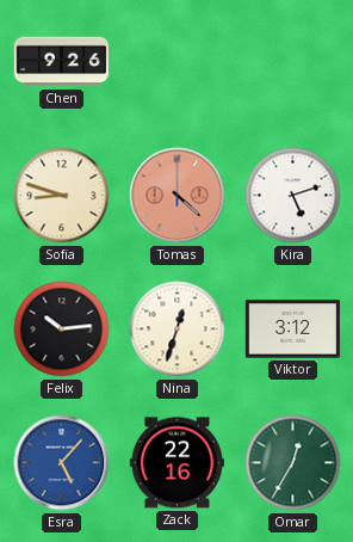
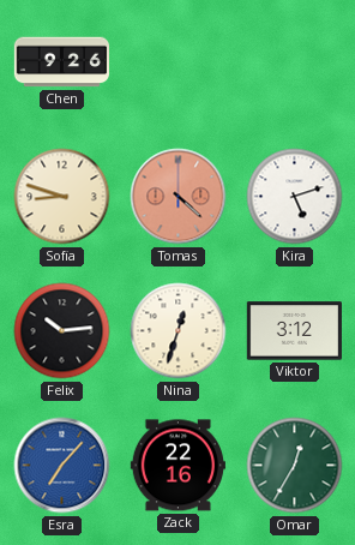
Esra: 5:07 -> 7:07 (62, 466)
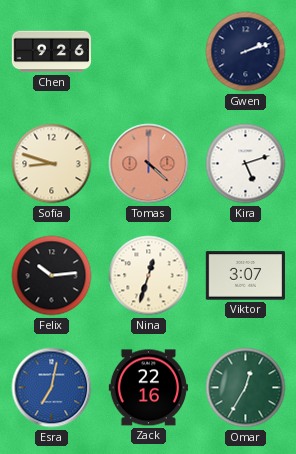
Gwen: none -> 2:12 (246, 52)
Viktor: 3:12 -> 3:07 (245, 276)
Esra: 7:07 -> 7:02 (52, 388)
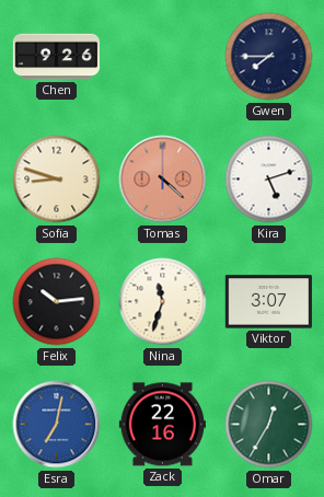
Gwen: 2:12 -> 7:45 (269, 57)
Nina: 12:33 -> 11:33 (163, 302)
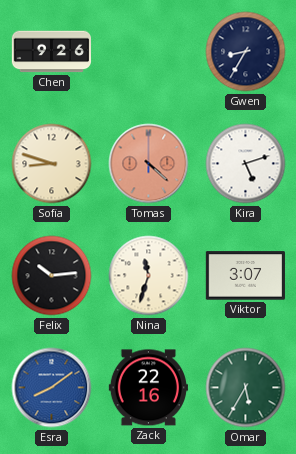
Gwen: 7:45 -> 8:35 (246, 52)
Esra: 7:02 -> 8:09 (52, 388)
Omar: 12:35 -> 5:35 (246, 388)
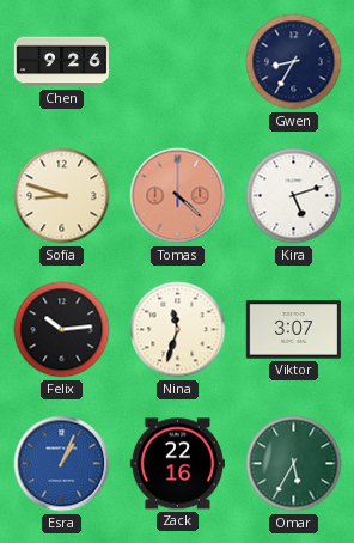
Esra: 8:09 -> 1:04 (62, 464)
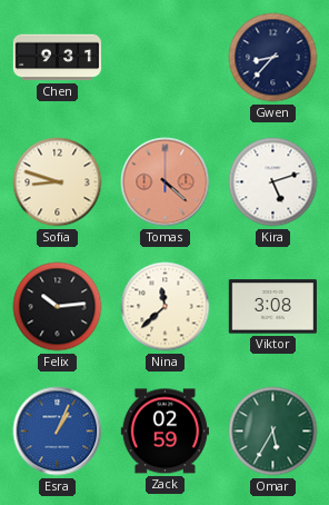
Chen: 9:26 -> 9:31 (57, 58)
Gwen: 8:35 -> 8:37 (273, 58)
Nina: 11:33 -> 11:38 (166, 307)
Viktor: 3:07 -> 3:08 (272, 307)
Zack: 22:16 -> 02:59 (164, 432)
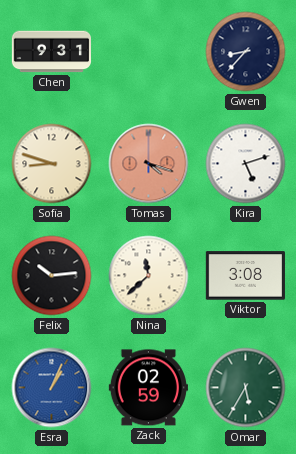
Tomas: 4:22 -> 4:18 (149, 164)
